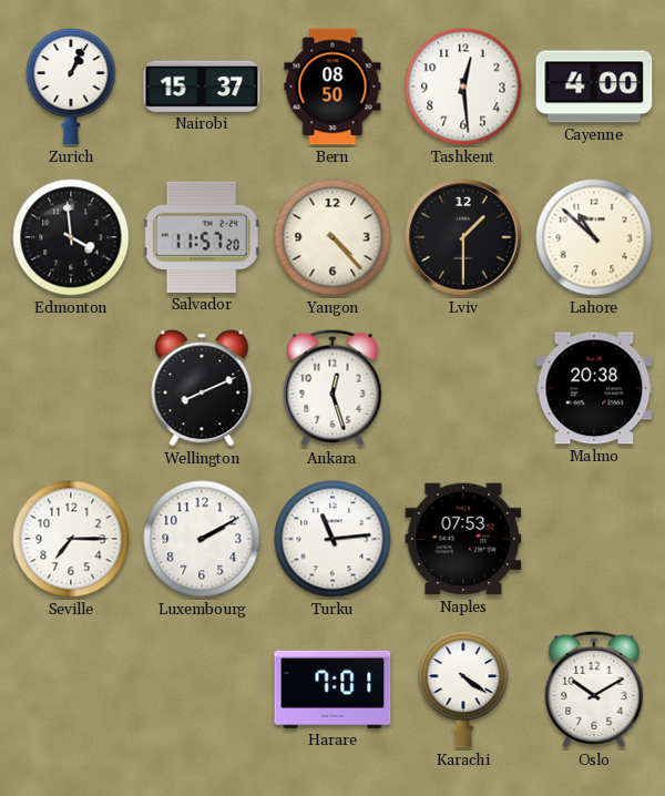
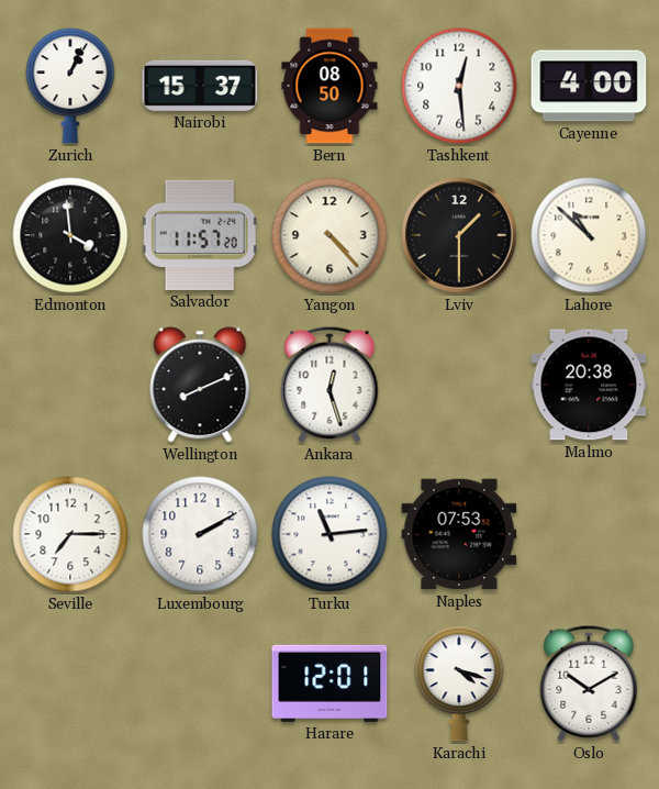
Harare: 7:01 -> 12:01 (329, 684)
Karachi: 4:21 -> 4:18 (459, 684)
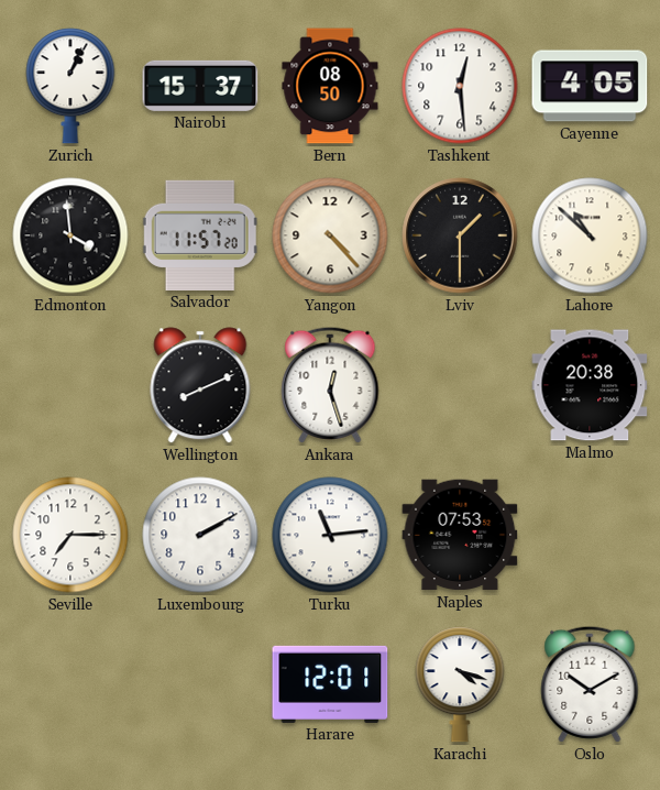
Cayenne: 4:00 -> 4:05 (590, 86)
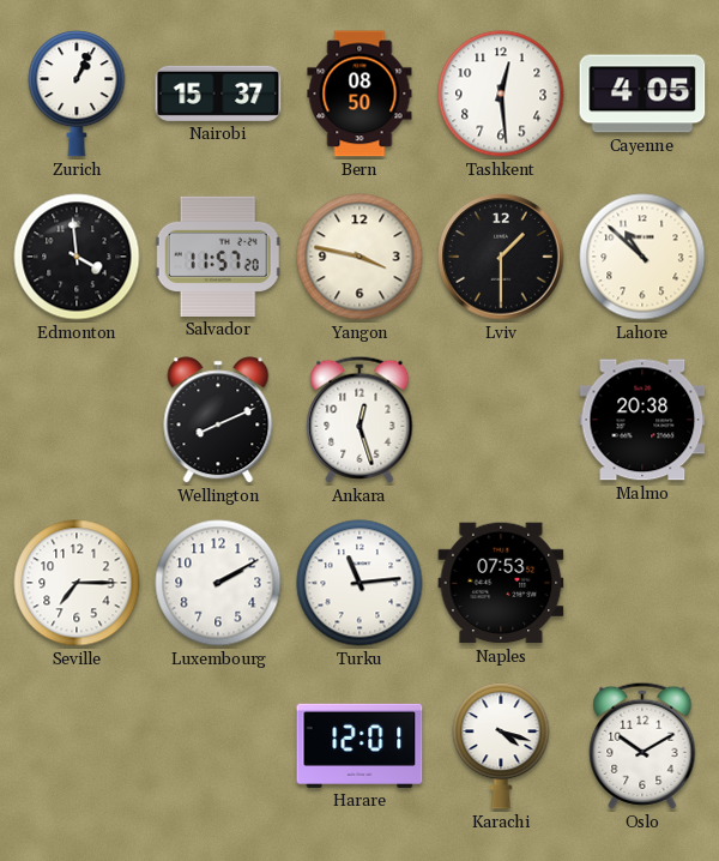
Yangon: 4:23 -> 3:47 (359, 257)
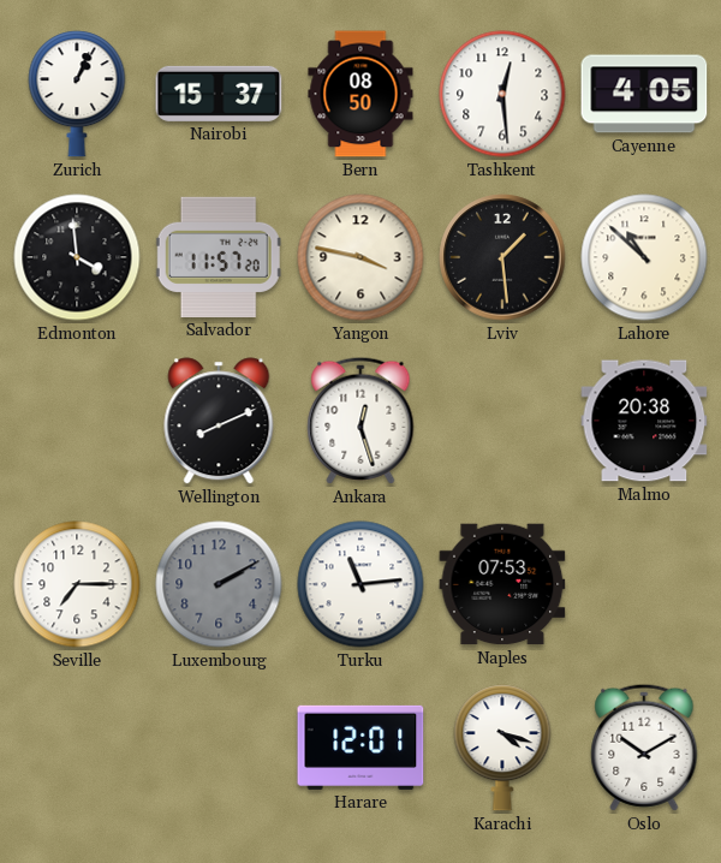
Lviv: 1:30 -> 1:29 (502, 257)
Luxembourg dial: white -> grey (219, 584)
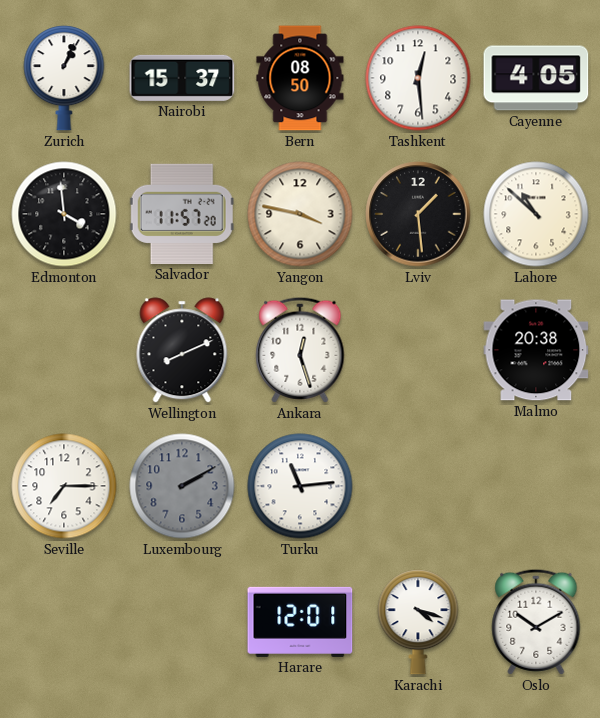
Naples: 07:53 -> none (502, 584)
